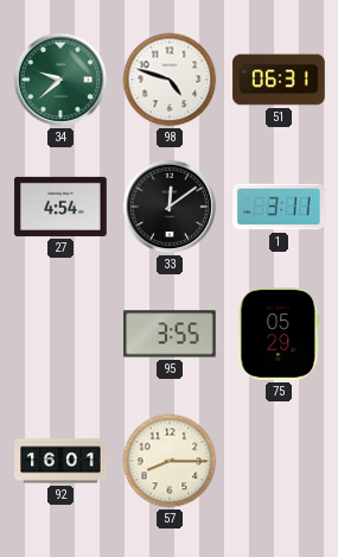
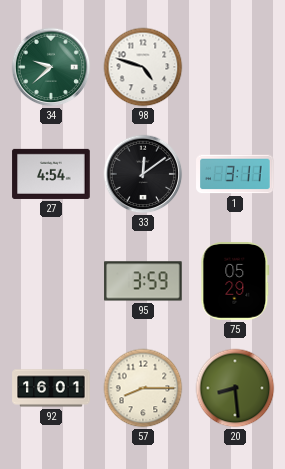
51: 06:31 -> none (279, 80)
95: 3:55 -> 3:59 (143, 281)
20: none -> 8:29 (235, 388)
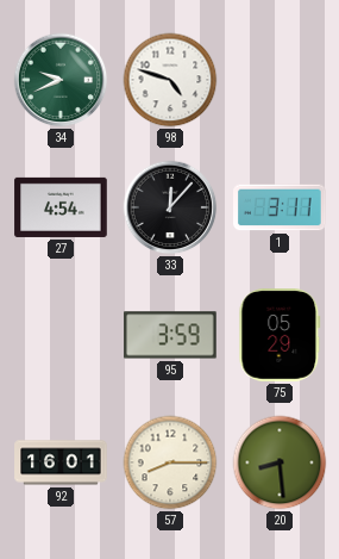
34: 9:38 -> 9:41 (61, 80)
33: 12:09 -> 12:07 (170, 207)
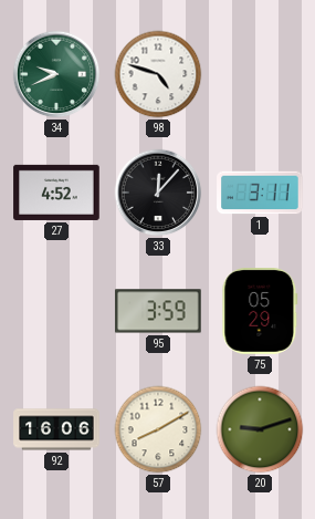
27: 4:54 -> 4:52 (56, 193)
92: 16:01 -> 16:06 (56, 429)
57: 8:15 -> 8:10 (158, 429)
20: 8:29 -> 9:12 (260, 429)
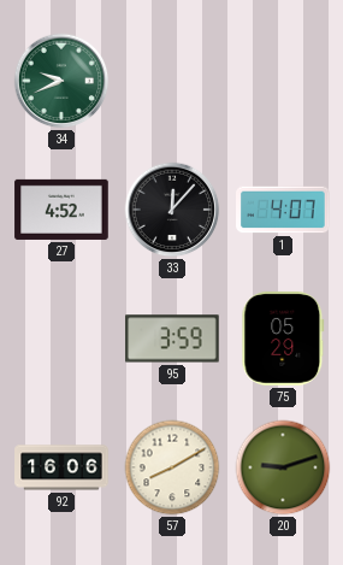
98: 4:48 -> none (158, 74)
1: 3:11 -> 4:07 (283, 210)
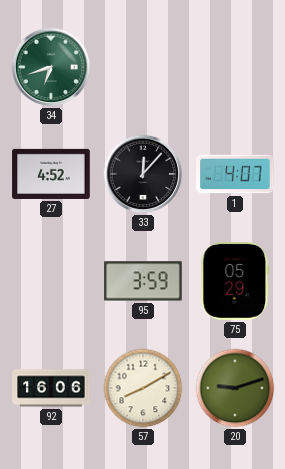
34: 9:41 -> 6:42 (51, 67)
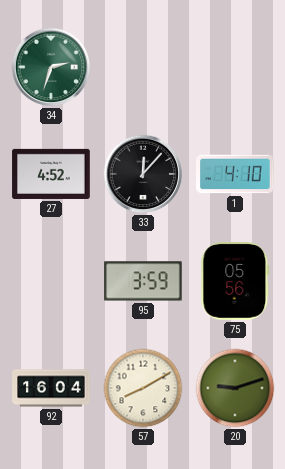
34: 6:42 -> 2:33 (51, 67)
1: 4:07 -> 4:10 (235, 174)
75: 05:29 -> 05:56 (235, 281)
92: 16:06 -> 16:04 (51, 388)
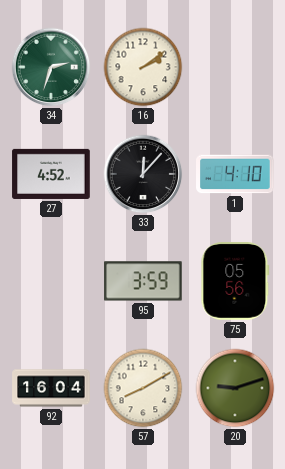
16: none -> 2:09 (143, 67)
